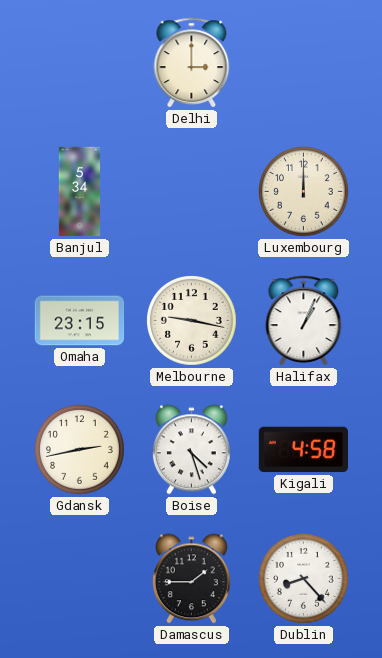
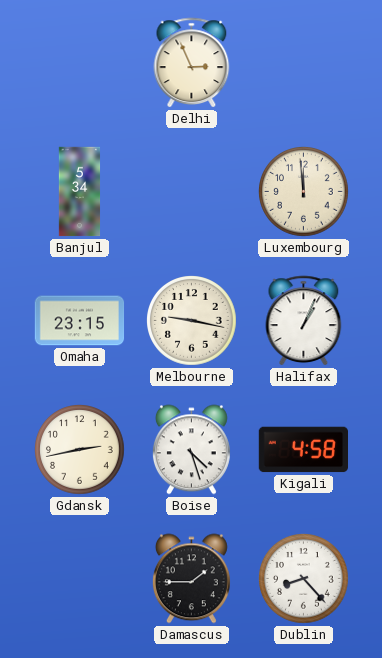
Delhi: 3:00 -> 2:56 (192, 63)
Luxembourg: 12:00 -> 11:59 (304, 192)
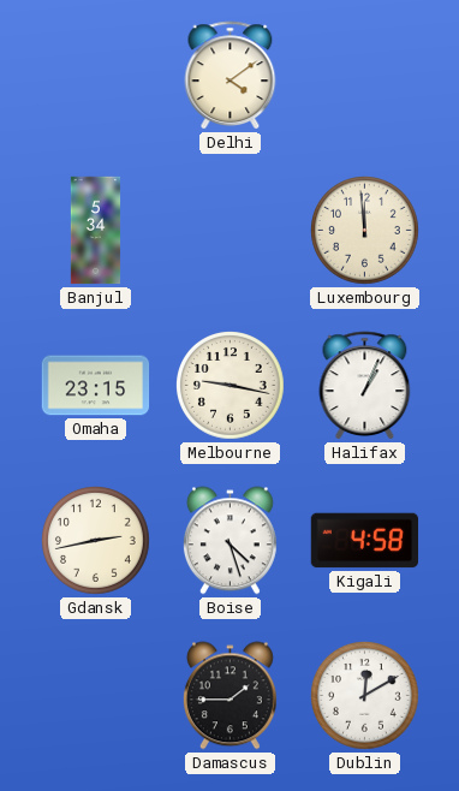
Delhi: 2:56 -> 4:09 (231, 76)
Dublin: 8:23 -> 12:10 (365, 696)
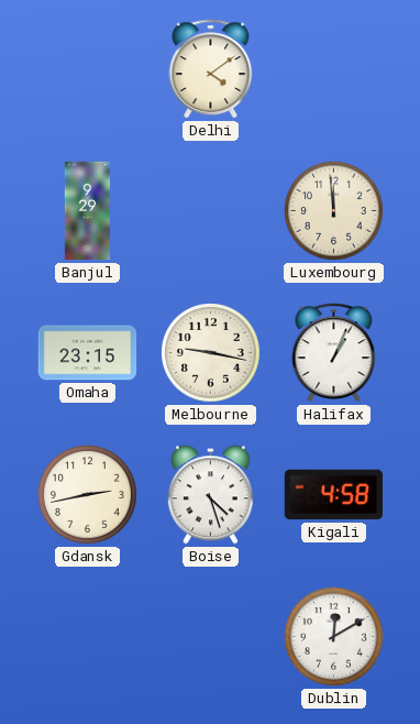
Banjul: 5:34 -> 9:29 (88, 211)
Damascus: 1:45 -> none (229, 696)
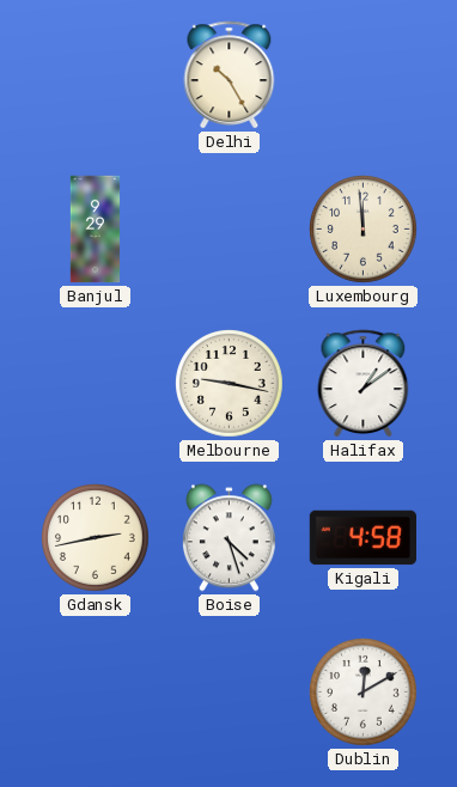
Delhi: 4:09 -> 10:25 (230, 75)
Omaha: 23:15 -> none (88, 353)
Halifax: 1:04 -> 1:09 (364, 384)
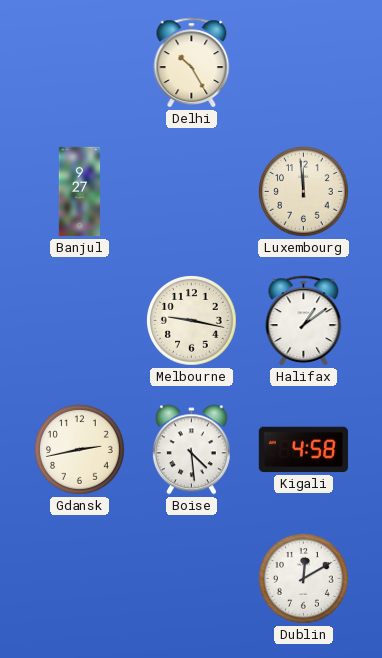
Banjul: 9:29 -> 9:27 (80, 192)
Boise: 4:27 -> 4:29 (191, 450)
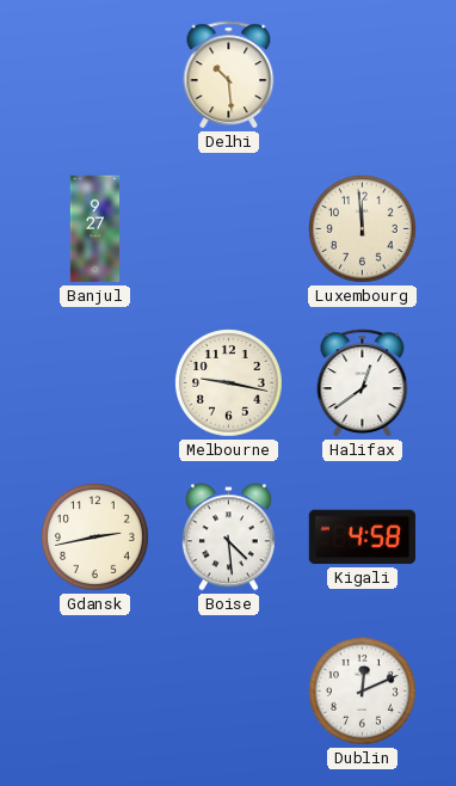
Delhi: 10:25 -> 10:29 (229, 75)
Halifax: 1:09 -> 12:39 (363, 383)
Dublin: 12:10 -> 12:11 (363, 692)
